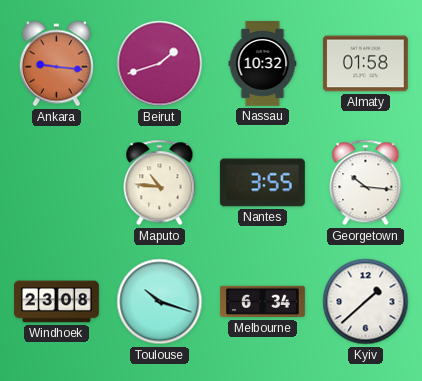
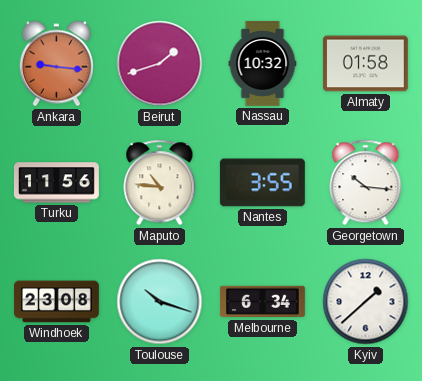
Turku: none -> 11:56 (56, 183)
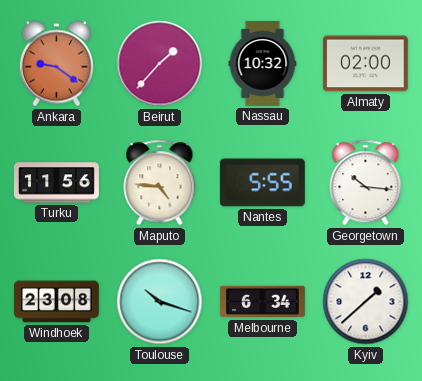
Ankara: 9:16 -> 9:21 (56, 64)
Beirut: 1:42 -> 1:37 (160, 64)
Almaty: 01:58 -> 02:00 (365, 64)
Maputo: 10:46 -> 4:46 (160, 183)
Nantes: 3:55 -> 5:55 (262, 183)
